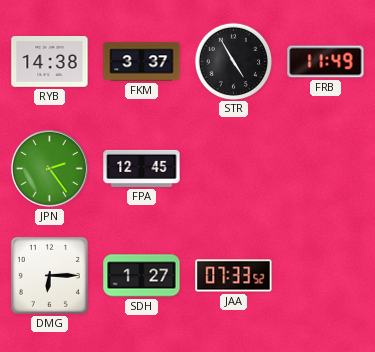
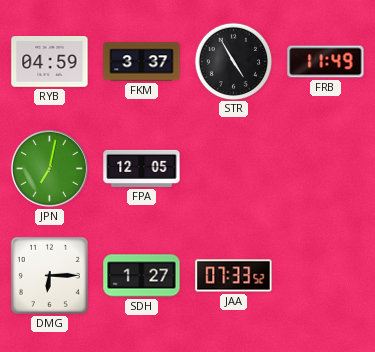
RYB: 14:38 -> 04:59 (50, 62)
JPN: 2:24 -> 7:02 (49, 168)
FPA: 12:45 -> 12:05 (142, 168)
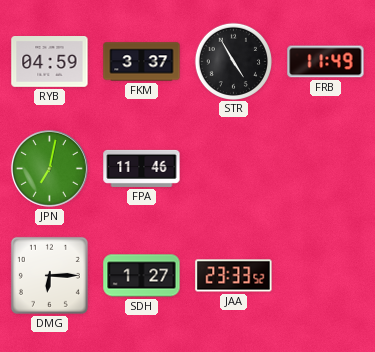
FPA: 12:05 -> 11:46 (142, 168)
JAA: 07:33 -> 23:33 (234, 276)
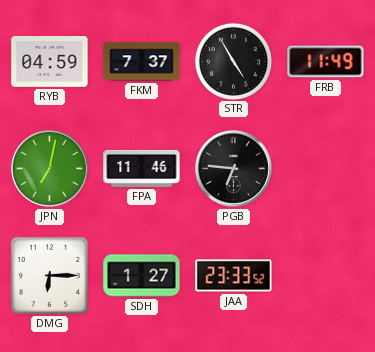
FKM: 3:37 -> 7:37 (142, 62)
PGB: none -> 6:46 (233, 168)
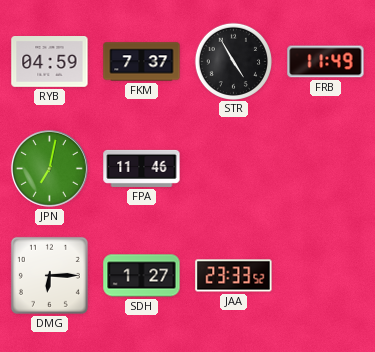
PGB: 6:46 -> none (233, 168)
